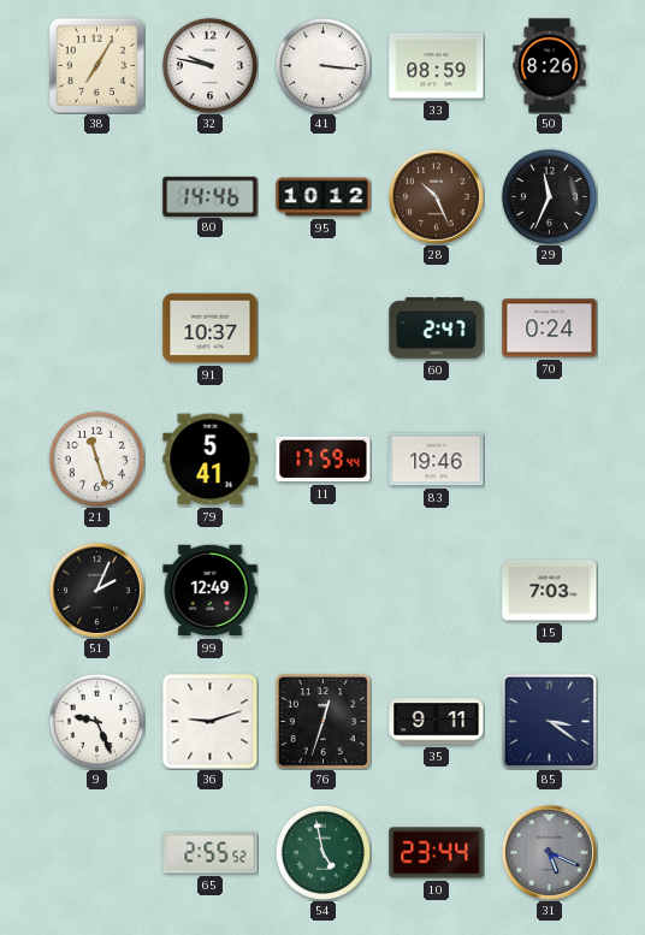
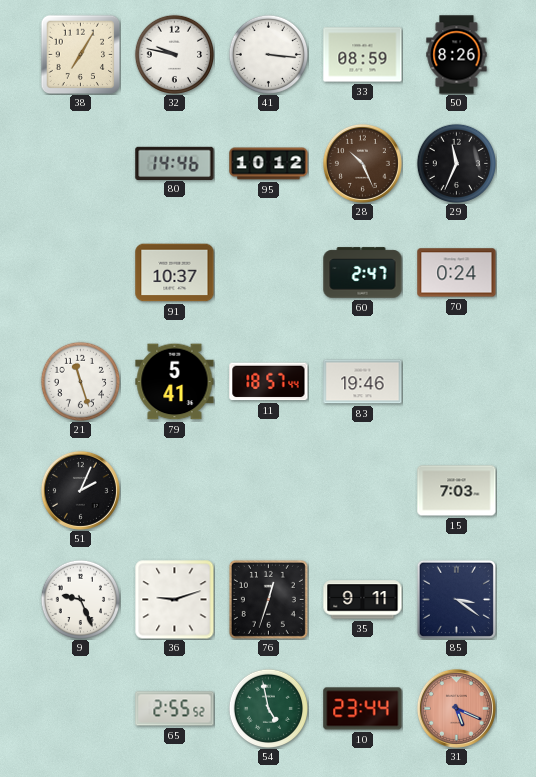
11: 17:59 -> 18:57 (269, 382)
99: 12:49 -> none (211, 591)
31 dial: grey -> salmon (456, 708)
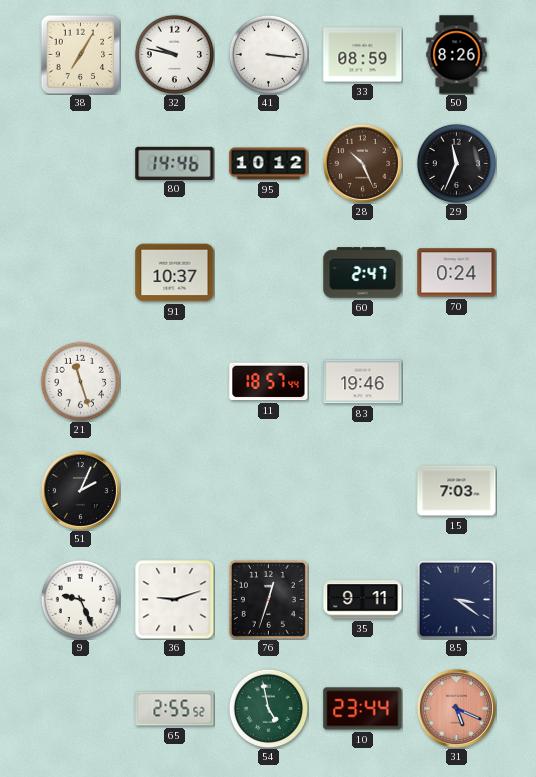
79: 5:41 -> none (175, 382)
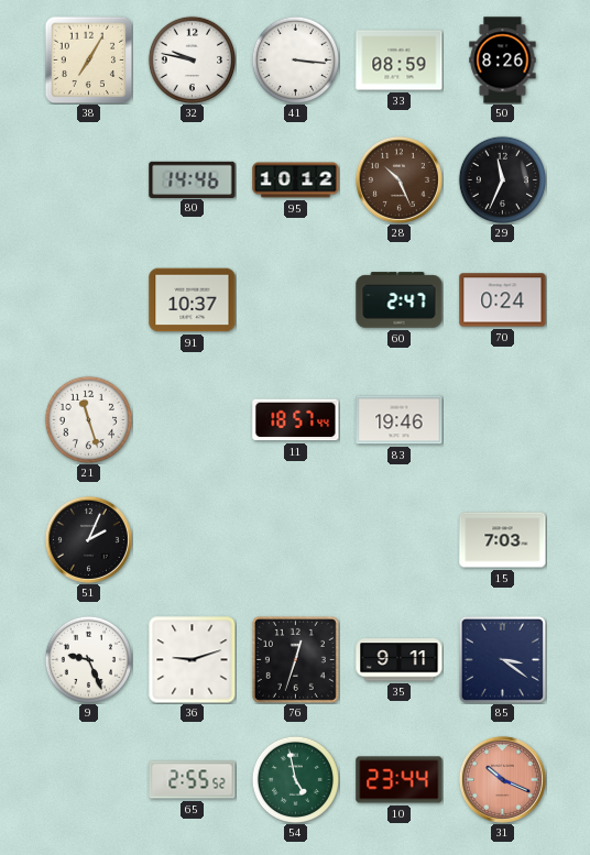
31: 5:19 -> 10:19 (502, 779)
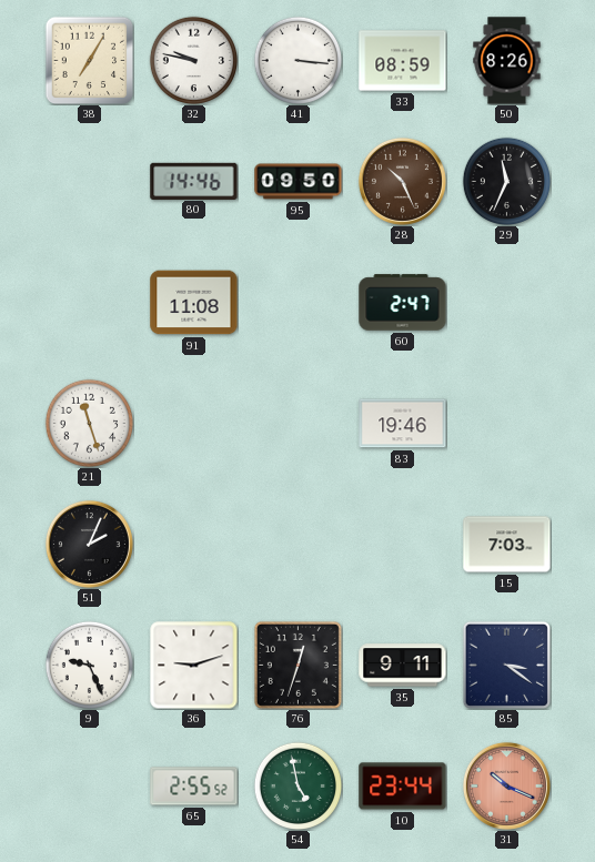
95: 10:12 -> 09:50 (299, 182)
91: 10:37 -> 11:08 (194, 303)
70: 0:24 -> none (503, 300)
11: 18:57 -> none (296, 420)
